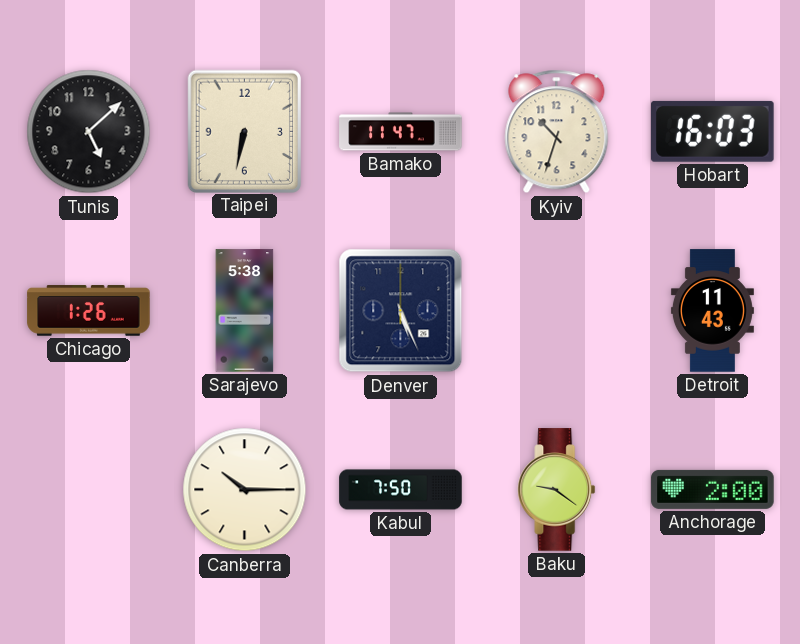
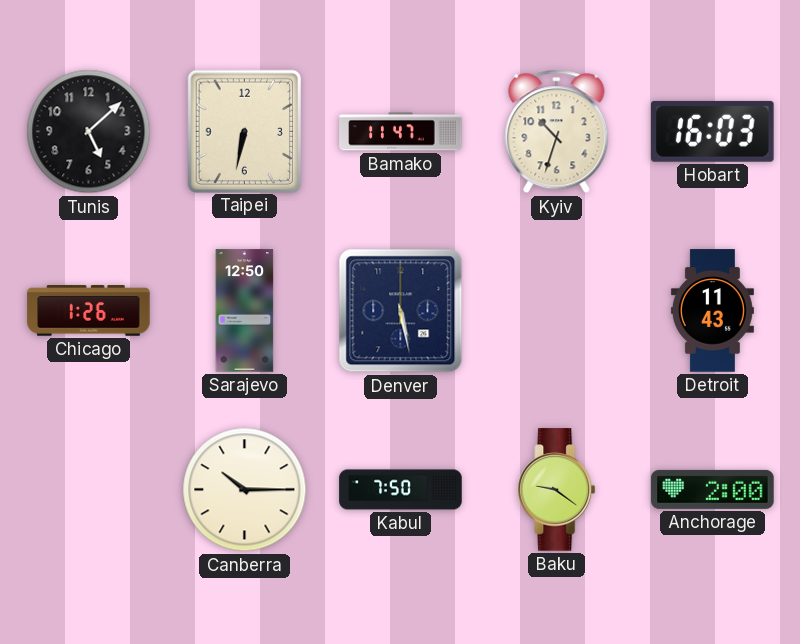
Sarajevo: 5:38 -> 12:50 (245, 311)
Denver: 5:26 -> 5:28 (401, 311)
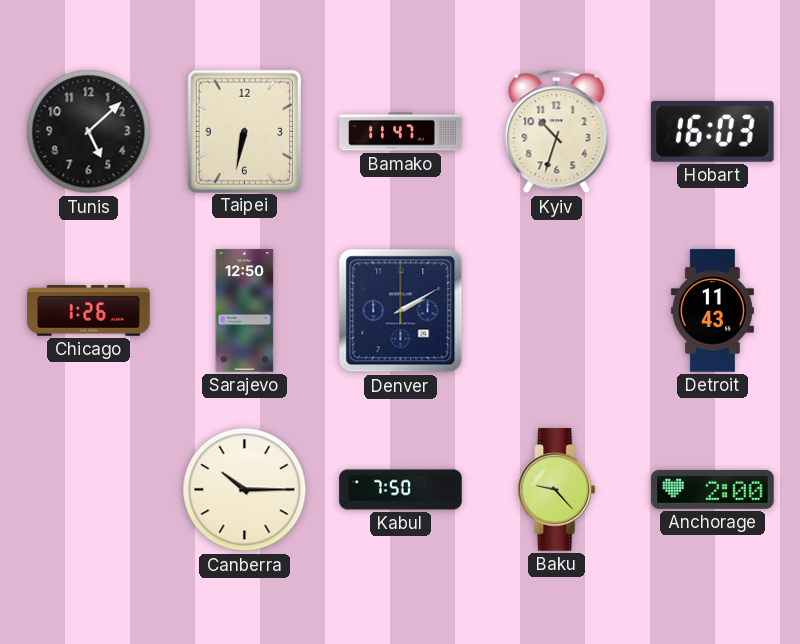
Denver: 5:28 -> 2:10 (401, 311)
Baku: 9:21 -> 9:23 (557, 490)
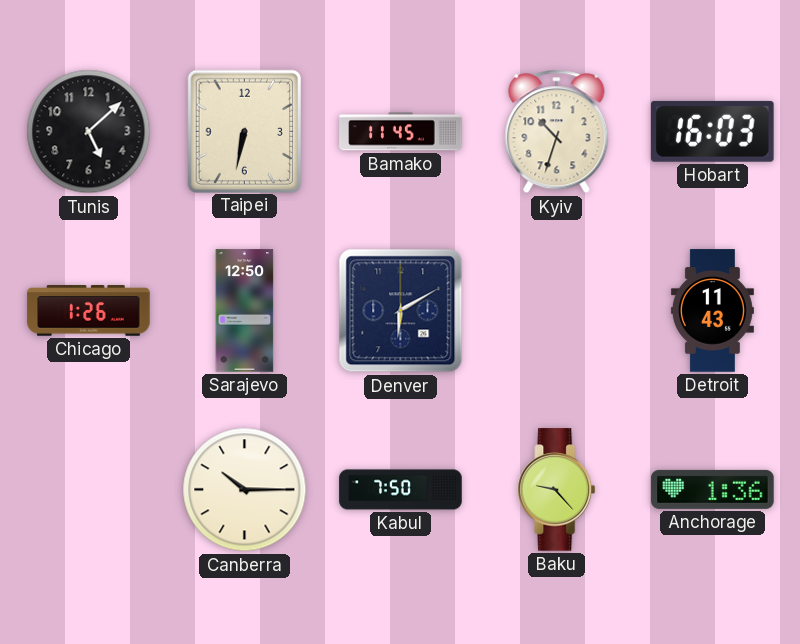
Bamako: 11:47 -> 11:45 (401, 132)
Denver: 2:10 -> 6:10 (401, 311)
Anchorage: 2:00 -> 1:36 (713, 489)
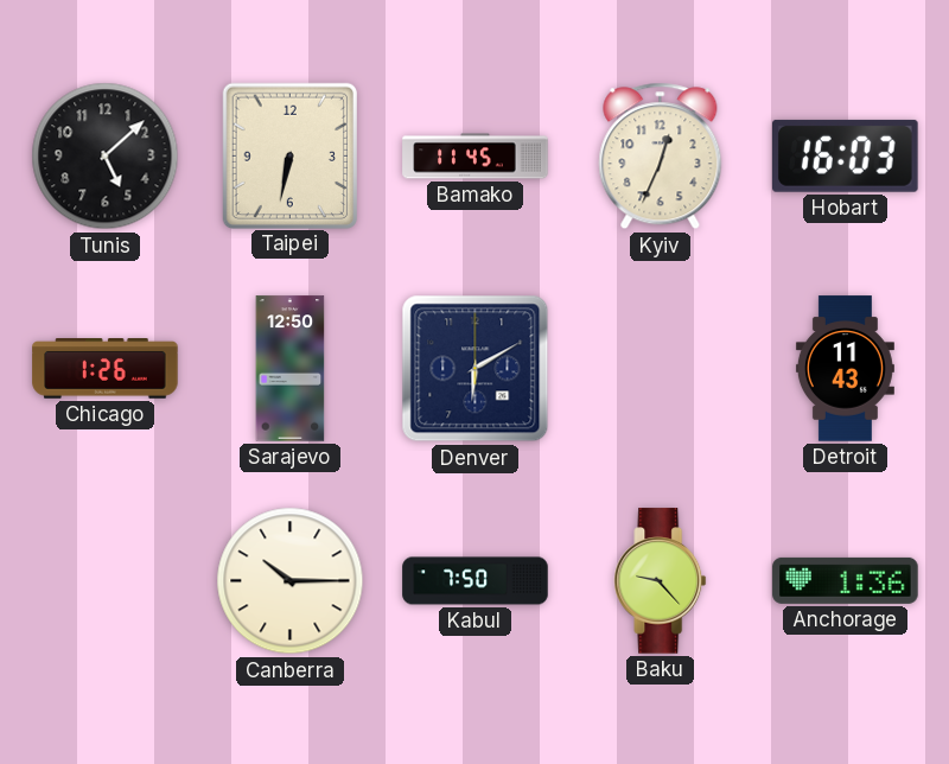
Kyiv: 10:33 -> 12:34 (661, 157)
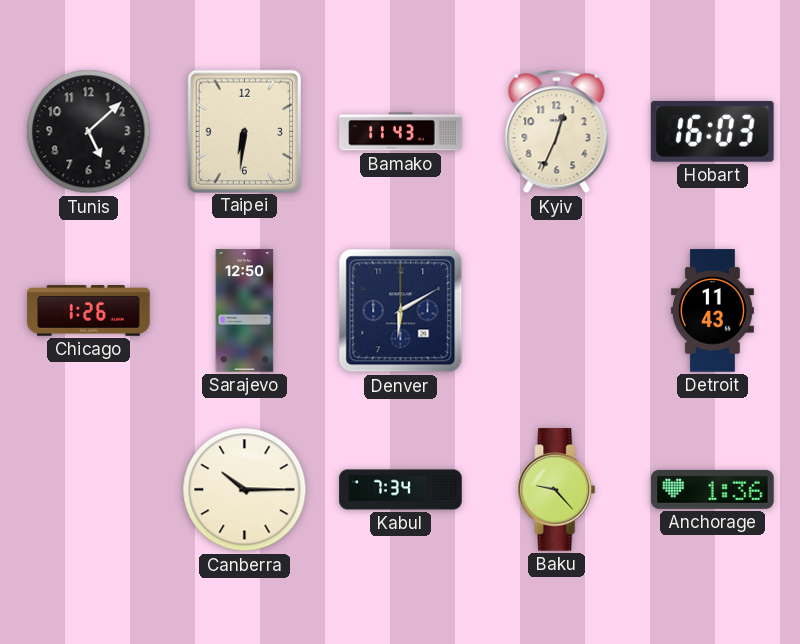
Taipei: 6:32 -> 6:31 (244, 131)
Bamako: 11:45 -> 11:43 (401, 132)
Kabul: 7:50 -> 7:34 (401, 490)
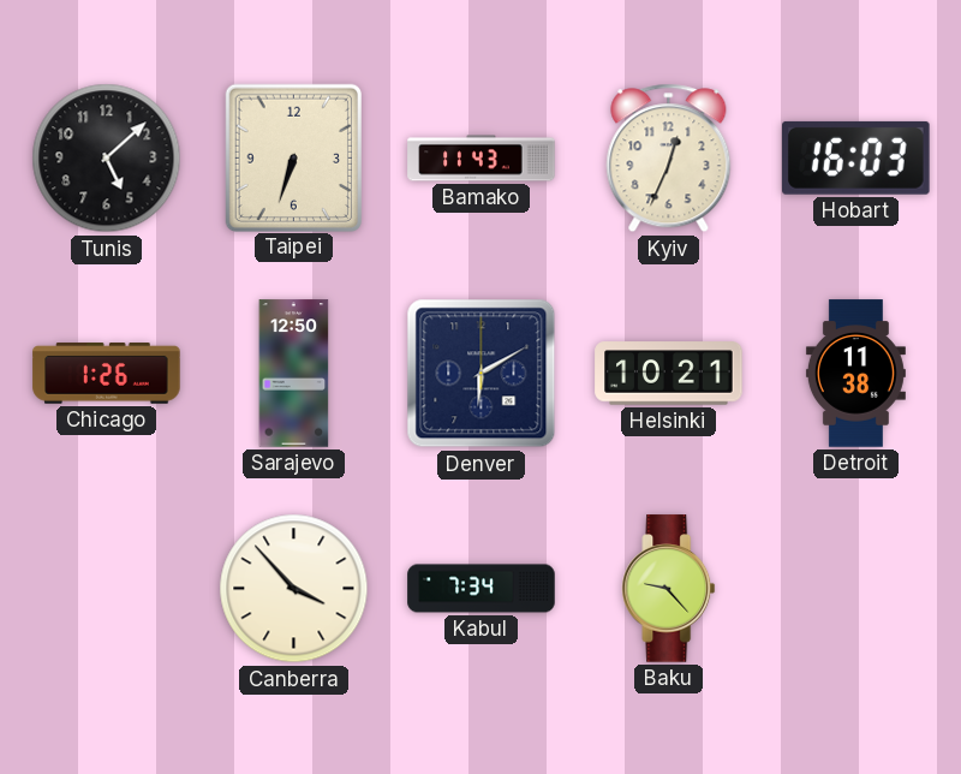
Taipei: 6:31 -> 6:33 (293, 157)
Helsinki: none -> 10:21 (669, 374)
Detroit: 11:43 -> 11:38 (855, 374)
Canberra: 10:15 -> 3:53 (294, 589)
Anchorage: 1:36 -> none (713, 489)
